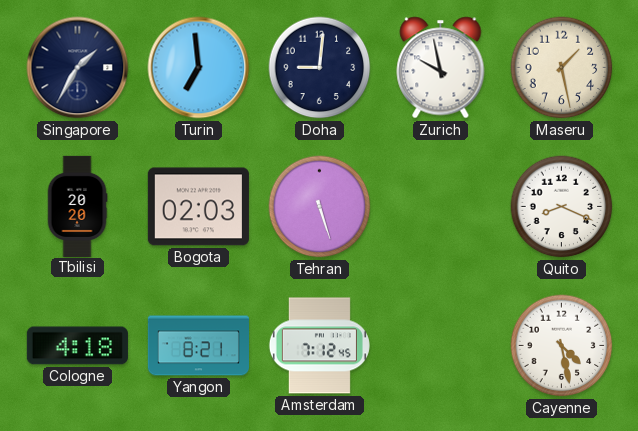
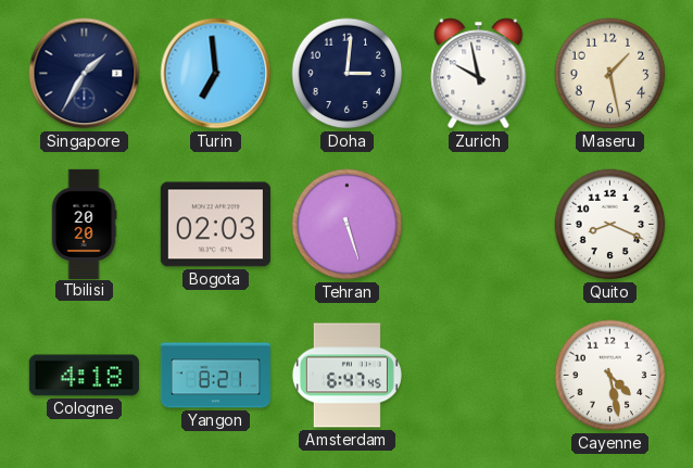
Doha: 9:01 -> 3:01 (348, 74)
Amsterdam: 7:12 -> 6:47 (346, 376)
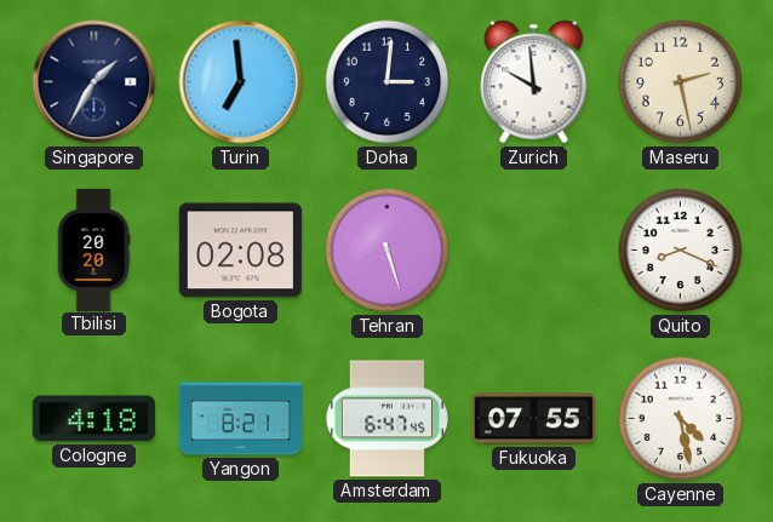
Zurich: 9:58 -> 9:59 (534, 82)
Maseru: 1:28 -> 2:28 (681, 82)
Bogota: 02:03 -> 02:08 (240, 251)
Fukuoka: none -> 07:55 (533, 419)
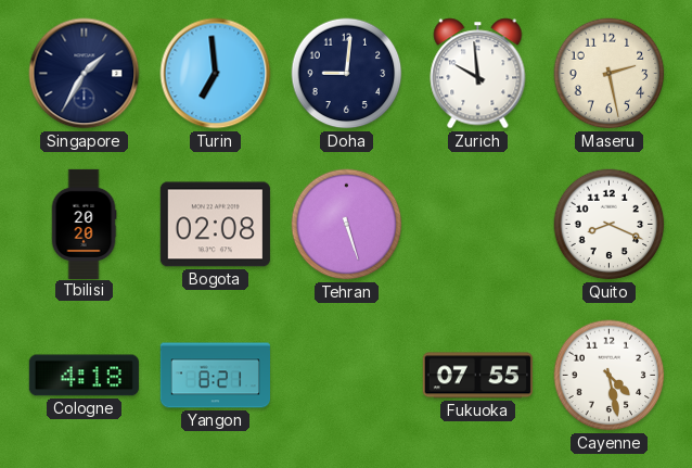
Doha: 3:01 -> 9:01 (347, 74)
Amsterdam: 6:47 -> none (386, 419)
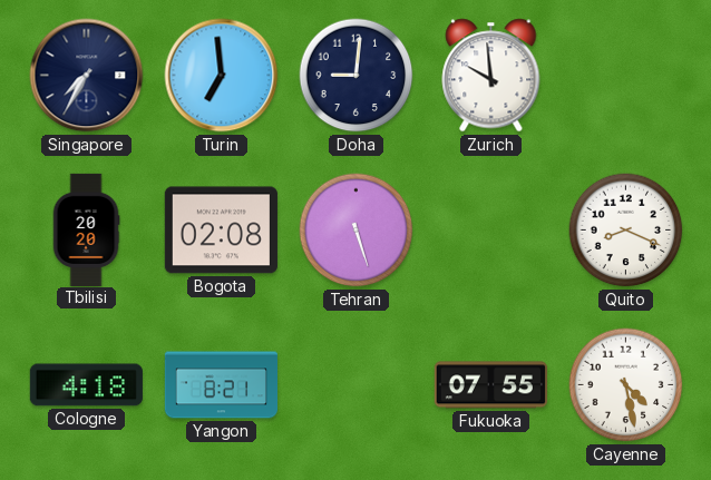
Singapore: 1:35 -> 7:35 (87, 76)
Maseru: 2:28 -> none (610, 74)
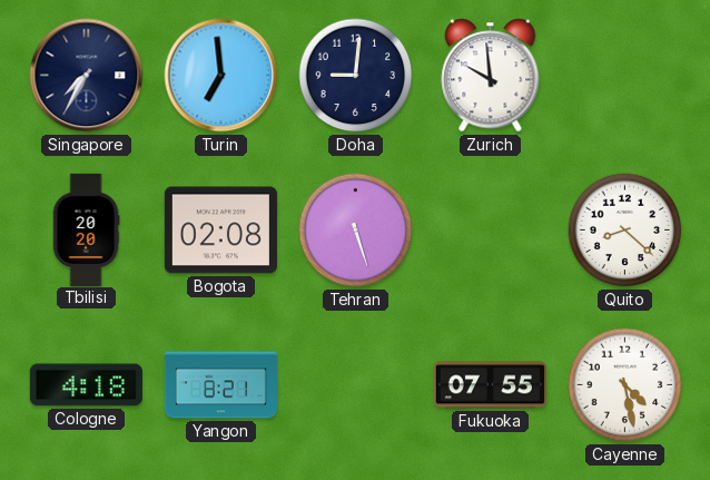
Quito: 8:19 -> 8:22 (625, 231)
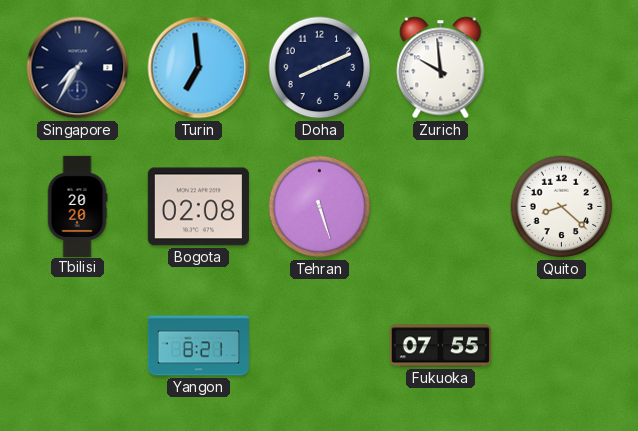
Doha: 9:01 -> 8:11 (320, 68)
Cologne: 4:18 -> none (86, 385)
Cayenne: 4:28 -> none (625, 385)
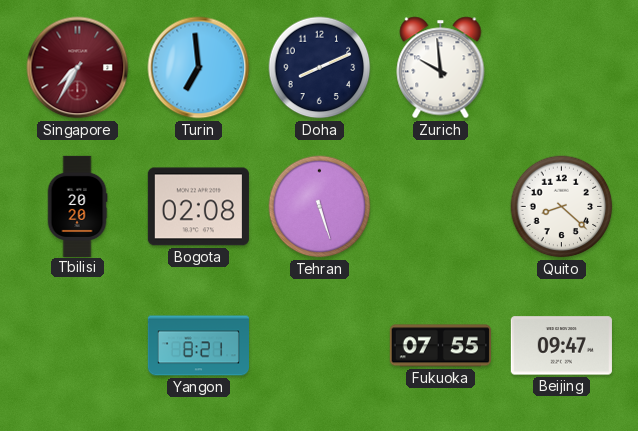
Singapore dial: navy -> burgundy (78, 68)
Beijing: none -> 09:47 (561, 346)
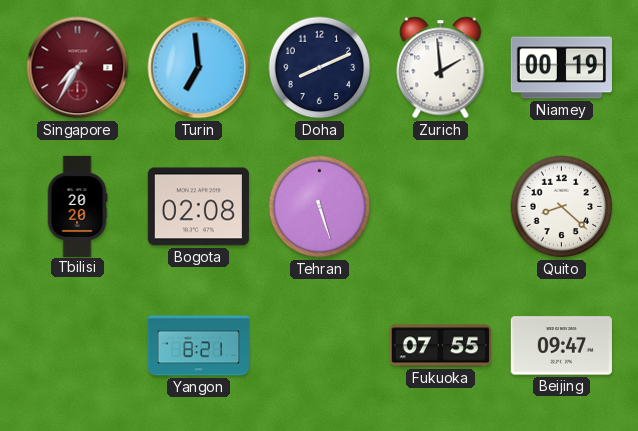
Zurich: 9:59 -> 1:59 (441, 68)
Niamey: none -> 00:19 (561, 68)
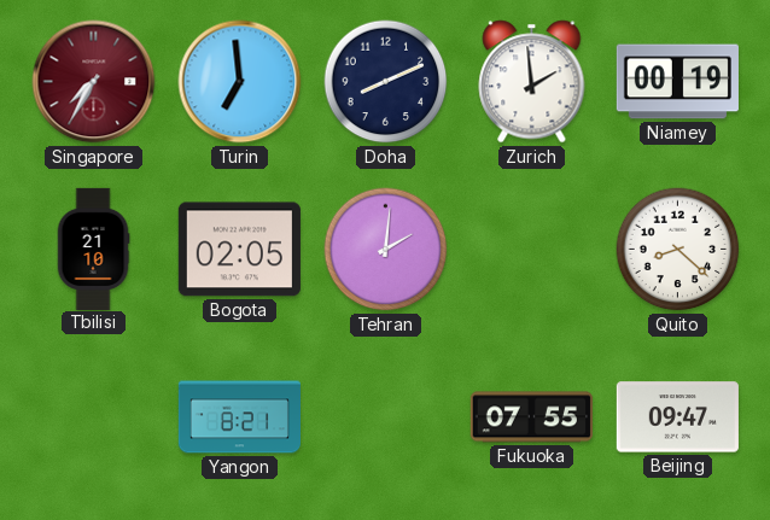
Tbilisi: 20:20 -> 21:10 (93, 249)
Bogota: 02:08 -> 02:05 (239, 250)
Tehran: 5:27 -> 2:01 (386, 250)
